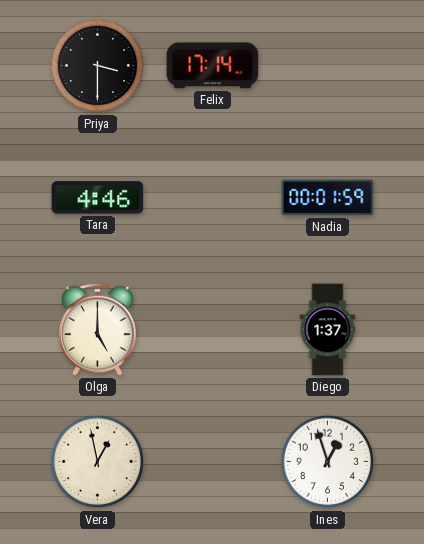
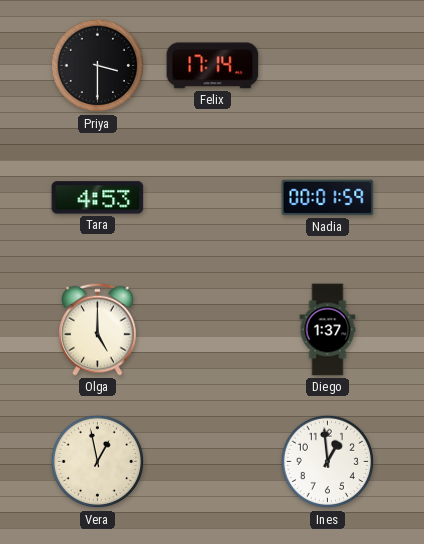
Tara: 4:46 -> 4:53 (98, 198)
Ines: 12:57 -> 12:59 (328, 462)
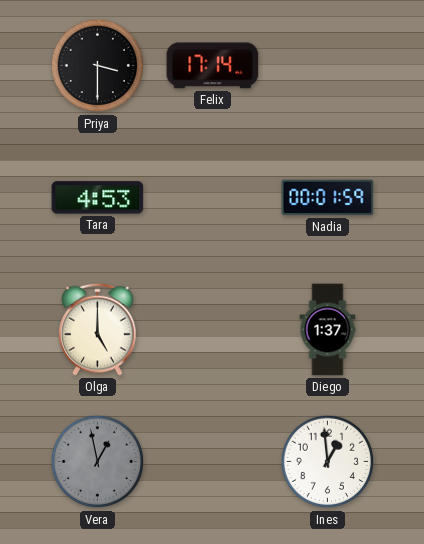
Vera dial: cream -> grey (98, 462)
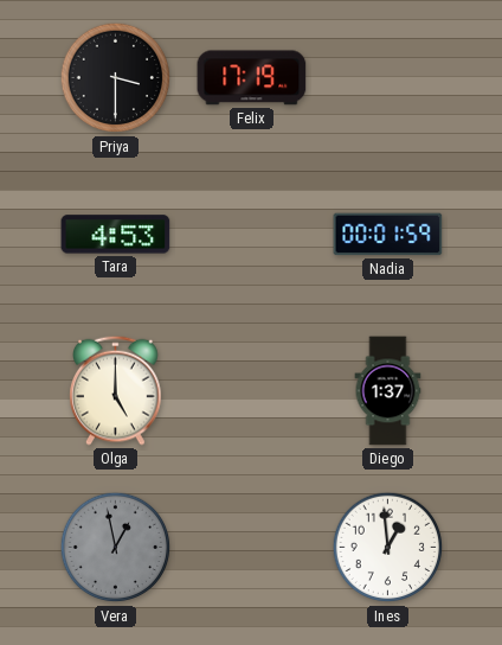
Felix: 17:14 -> 17:19 (252, 78)
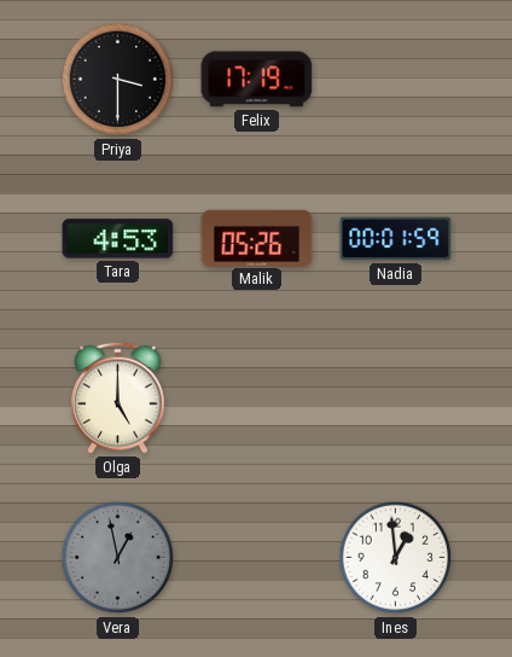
Malik: none -> 05:26 (257, 238)
Diego: 1:37 -> none (388, 391)
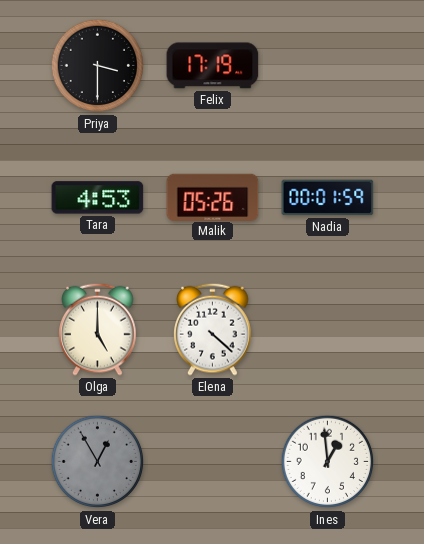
Elena: none -> 4:22 (213, 329)
Vera: 12:58 -> 12:55 (98, 462)
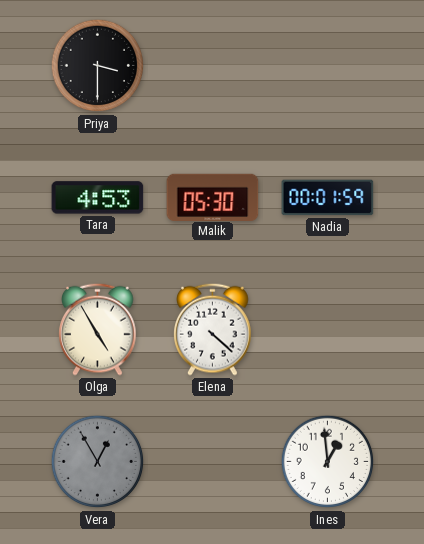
Felix: 17:19 -> none (213, 66)
Malik: 05:26 -> 05:30 (213, 197)
Olga: 5:00 -> 4:55 (98, 329)
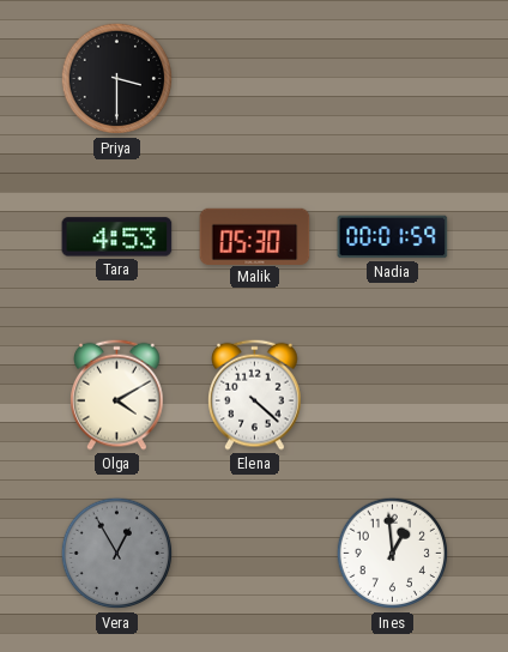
Olga: 4:55 -> 4:10 (117, 394)
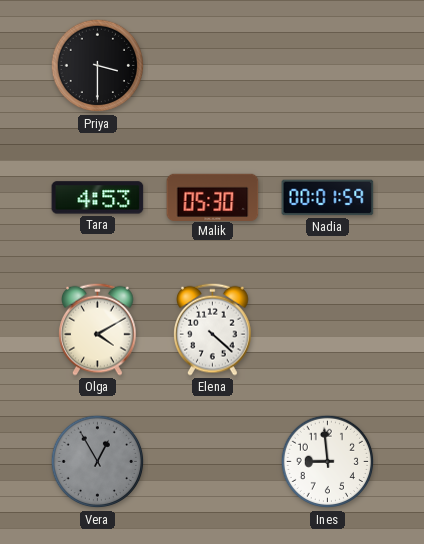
Ines: 12:59 -> 8:59 (328, 462)
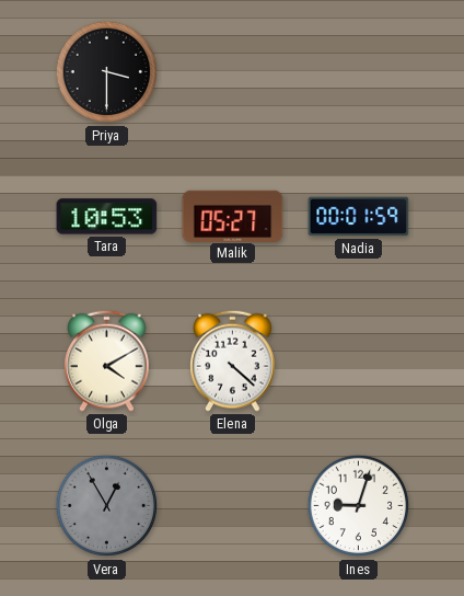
Tara: 4:53 -> 10:53 (107, 217)
Malik: 05:30 -> 05:27 (233, 216)
Ines: 8:59 -> 9:03 (359, 506)
